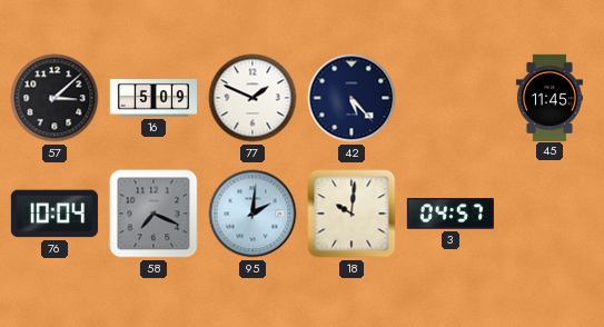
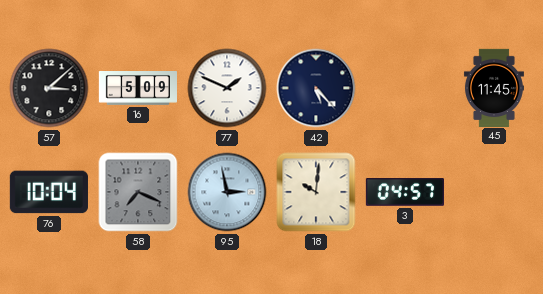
95: 2:01 -> 2:58 (227, 192)
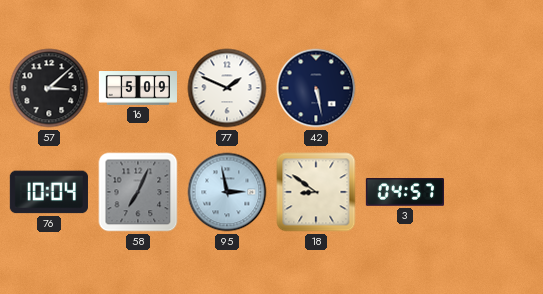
42: 5:23 -> 5:28 (316, 88)
45: 11:45 -> none (494, 87)
58: 7:19 -> 7:04 (138, 192)
18: 10:01 -> 8:51 (316, 192)
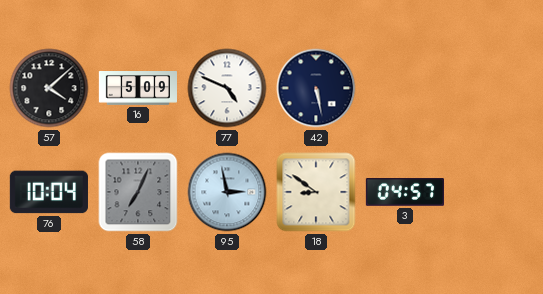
57: 3:08 -> 4:08 (49, 88)
77: 1:49 -> 4:49 (227, 88)
